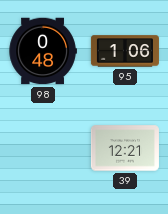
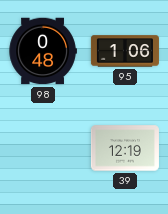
39: 12:21 -> 12:19 (125, 148)
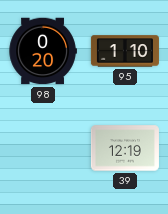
98: 0:48 -> 0:20 (43, 51)
95: 1:06 -> 1:10 (125, 51)
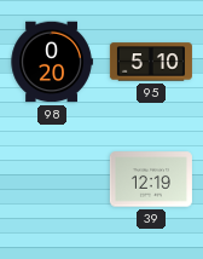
95: 1:10 -> 5:10 (151, 62)
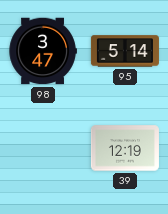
98: 0:20 -> 3:47 (43, 51)
95: 5:10 -> 5:14 (125, 51)
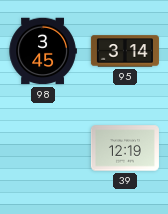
98: 3:47 -> 3:45 (43, 51)
95: 5:14 -> 3:14 (125, 51)
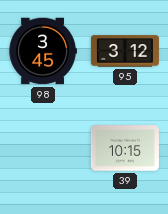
95: 3:14 -> 3:12 (125, 51)
39: 12:19 -> 10:15 (125, 148)
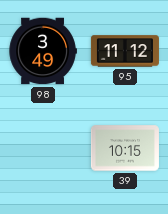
98: 3:45 -> 3:49 (43, 51)
95: 3:12 -> 11:12 (125, 51)
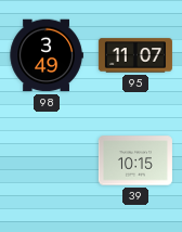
95: 11:12 -> 11:07 (135, 55)
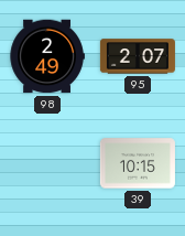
98: 3:49 -> 2:49 (47, 56)
95: 11:07 -> 2:07 (138, 56)
